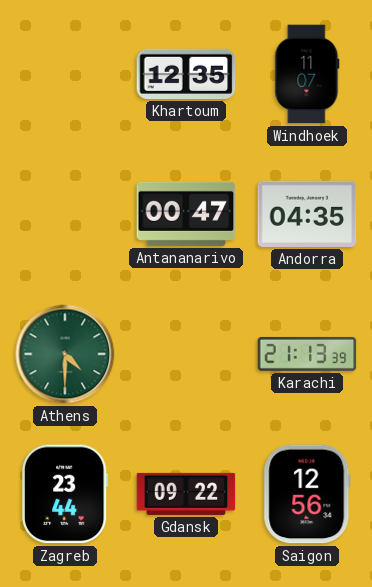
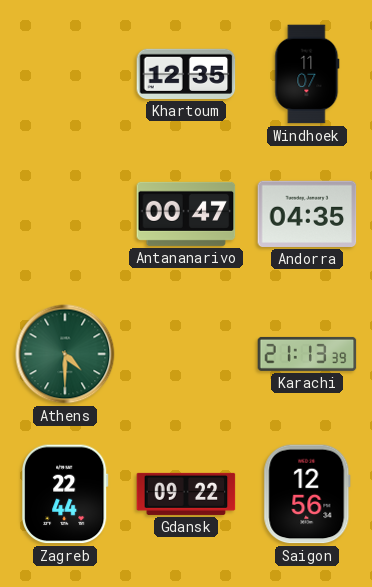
Zagreb: 23:44 -> 22:44 (66, 494)
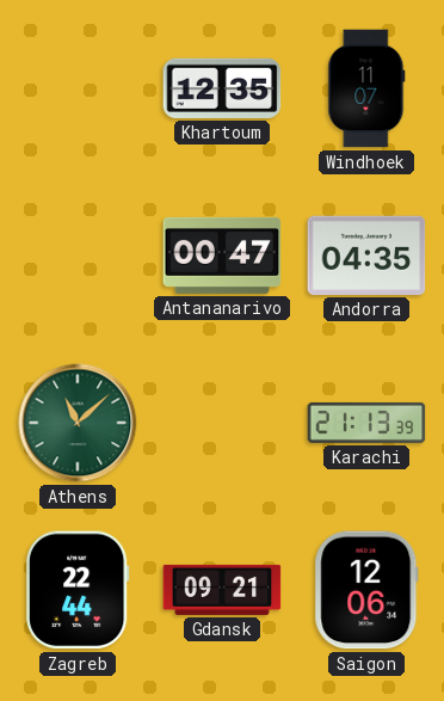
Athens: 4:30 -> 11:08 (78, 423)
Gdansk: 09:22 -> 09:21 (222, 590)
Saigon: 12:56 -> 12:06 (366, 590)
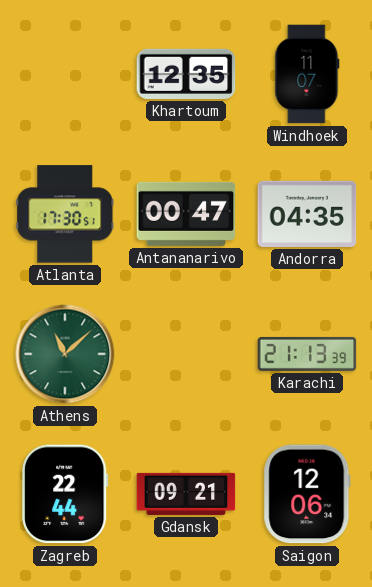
Atlanta: none -> 17:30 (65, 214)
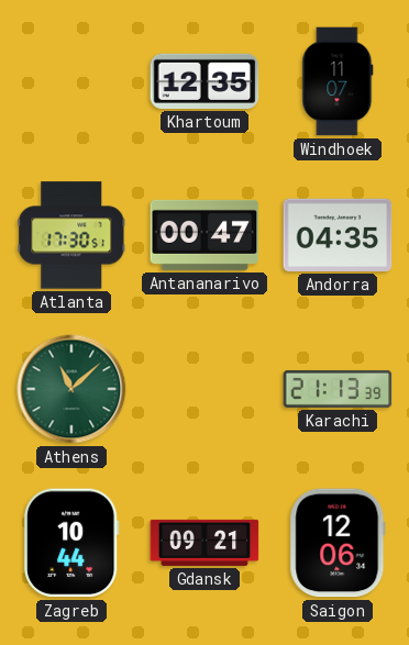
Zagreb: 22:44 -> 10:44 (73, 543)
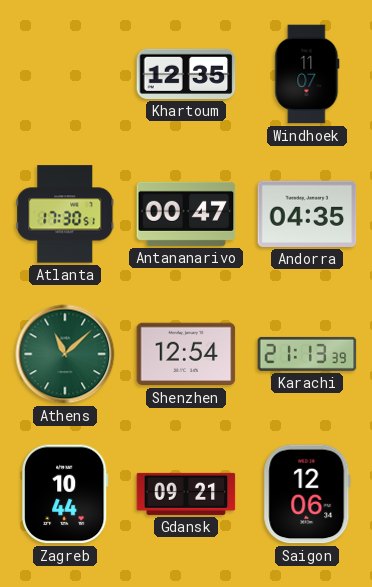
Shenzhen: none -> 12:54 (186, 354)
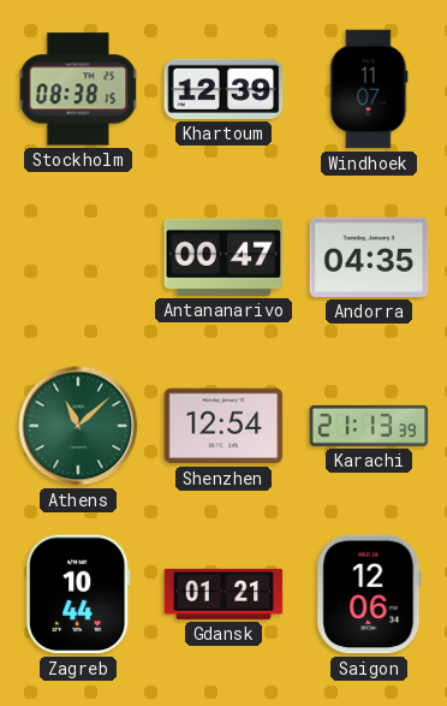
Stockholm: none -> 08:38 (78, 89)
Khartoum: 12:35 -> 12:39 (223, 89)
Atlanta: 17:30 -> none (65, 214)
Gdansk: 09:21 -> 01:21 (223, 594)
